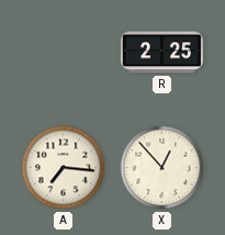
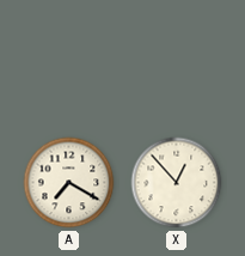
R: 2:25 -> none (161, 53)
A: 7:16 -> 7:20 (69, 183)
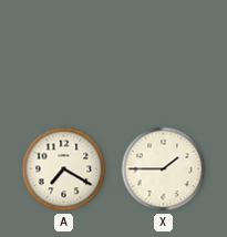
X: 12:53 -> 1:45 (164, 169)
